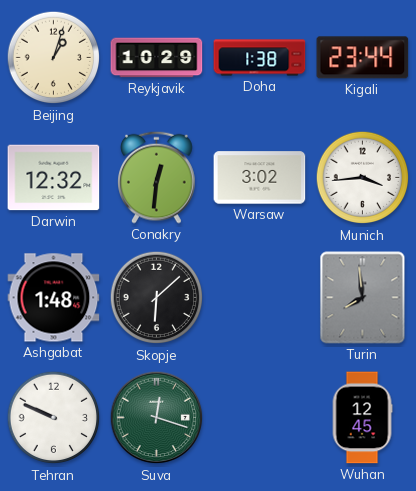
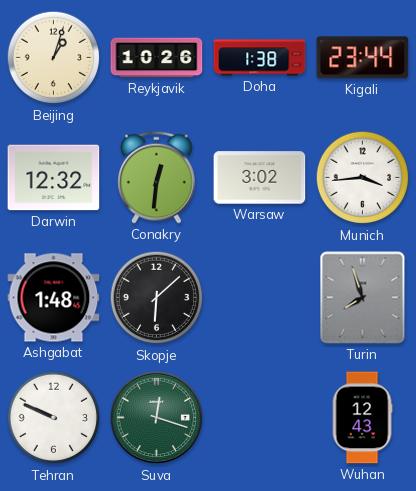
Reykjavik: 10:29 -> 10:26 (157, 58)
Turin: 7:59 -> 7:57 (363, 298)
Wuhan: 12:45 -> 12:43 (362, 418)
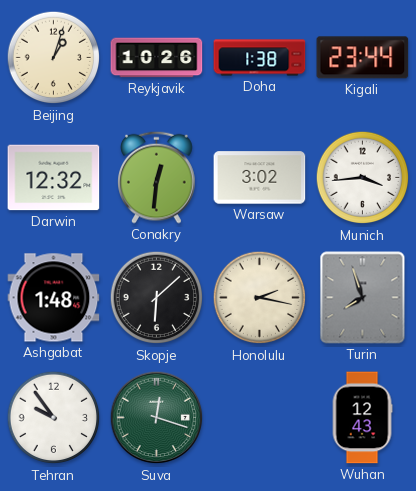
Honolulu: none -> 2:17 (260, 298)
Tehran: 9:49 -> 9:54 (54, 418)
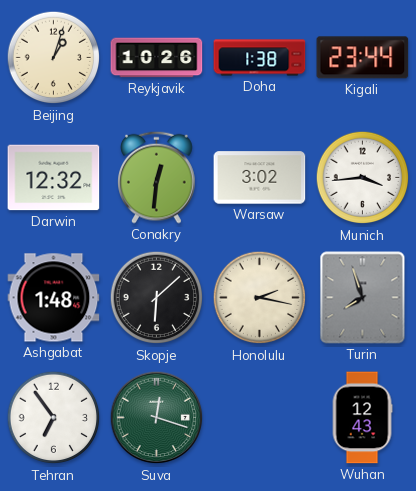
Tehran: 9:54 -> 6:54 (54, 418)
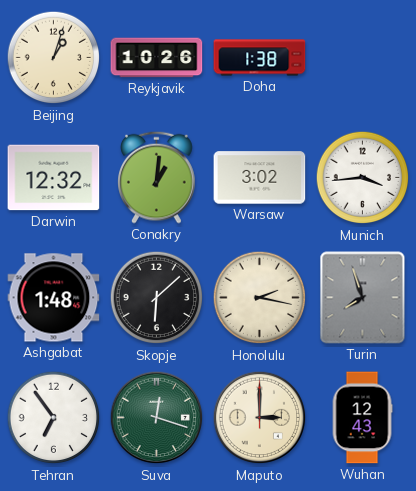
Kigali: 23:44 -> none (363, 58)
Conakry: 12:31 -> 1:01 (157, 177)
Maputo: none -> 3:00 (260, 418)
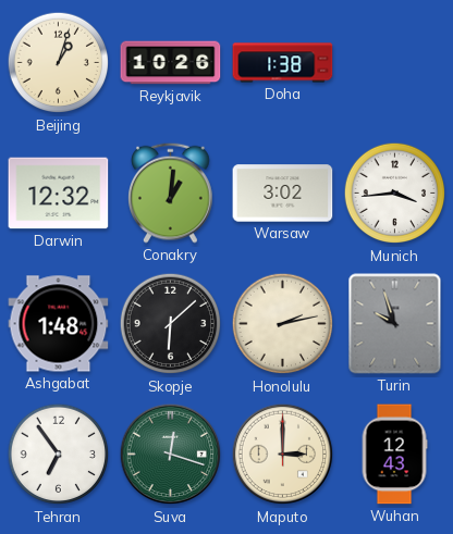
Honolulu: 2:17 -> 2:13 (283, 324)
Turin: 7:57 -> 9:57 (395, 324)
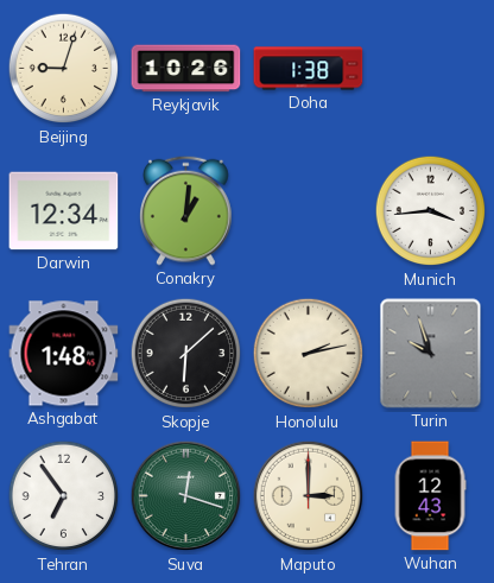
Beijing: 1:03 -> 9:03 (64, 69)
Darwin: 12:32 -> 12:34 (64, 211)
Warsaw: 3:02 -> none (283, 194)
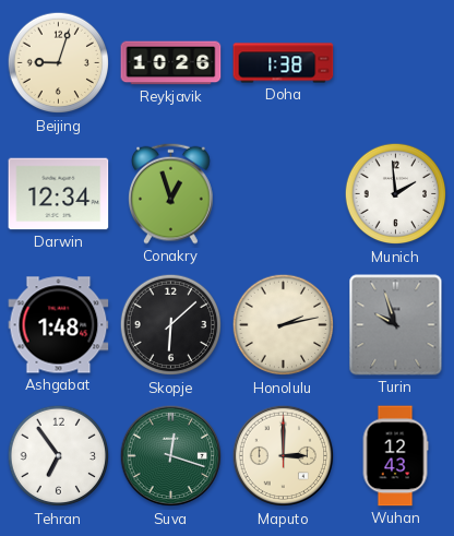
Conakry: 1:01 -> 12:57 (171, 193)
Munich: 3:44 -> 1:59 (396, 194)
